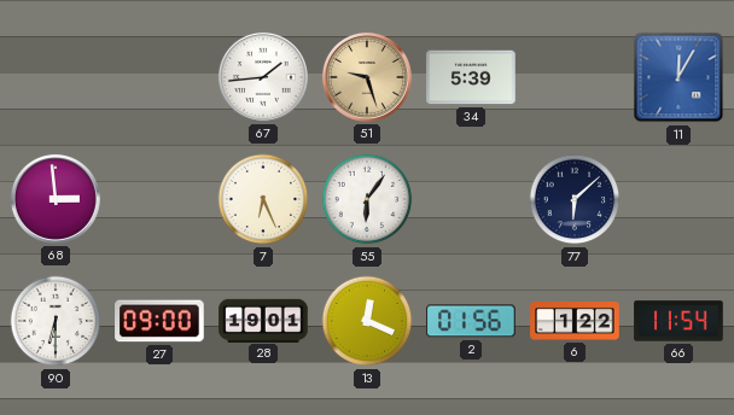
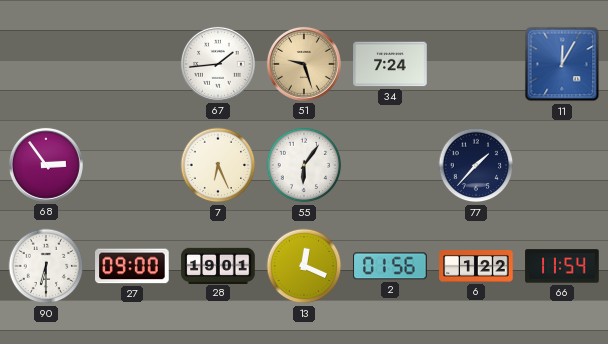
34: 5:39 -> 7:24 (390, 64)
68: 2:59 -> 2:54 (46, 165)
77: 6:08 -> 1:37 (476, 165)
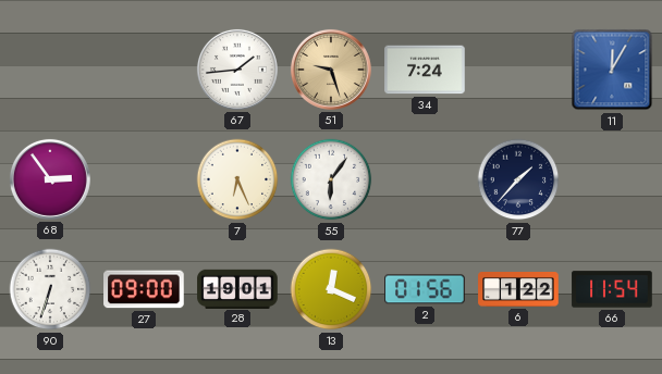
90: 6:30 -> 6:33 (50, 289)
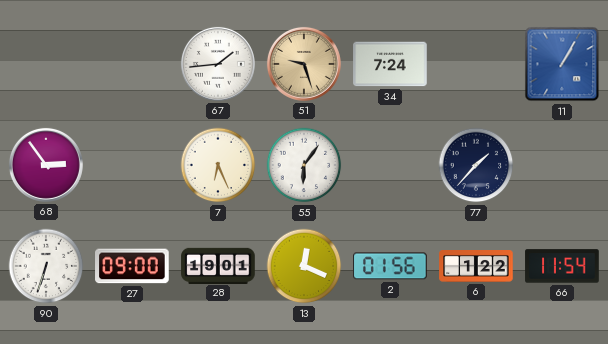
11: 12:05 -> 1:05 (562, 64)
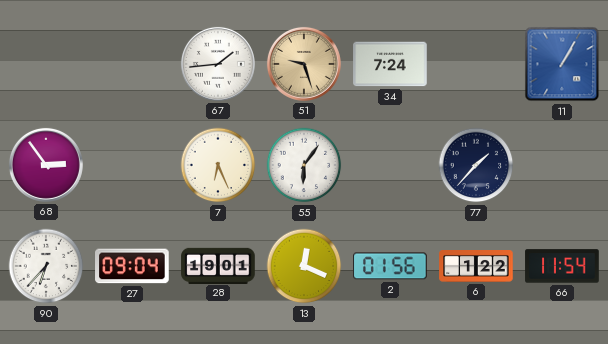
90: 6:33 -> 6:37 (46, 266)
27: 09:00 -> 09:04 (132, 266)
